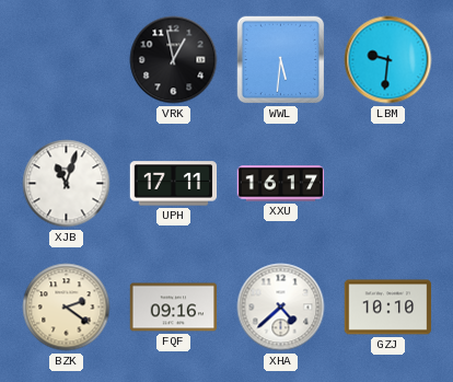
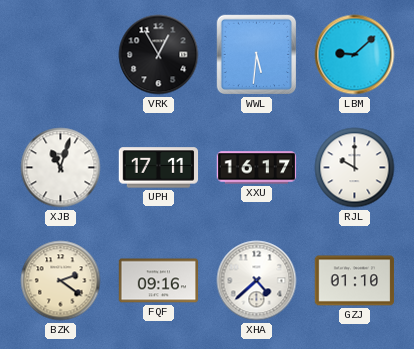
VRK: 12:58 -> 12:55 (159, 55)
LBM: 9:31 -> 9:08 (355, 55)
RJL: none -> 10:00 (355, 168)
GZJ: 10:10 -> 01:10 (355, 281)
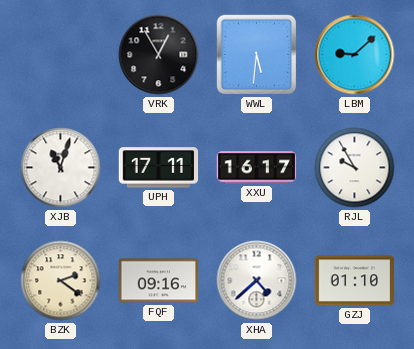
RJL: 10:00 -> 9:55 (355, 168)
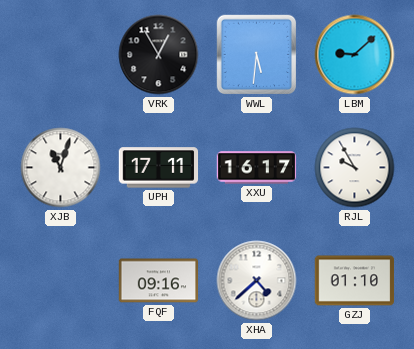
BZK: 2:21 -> none (61, 281)
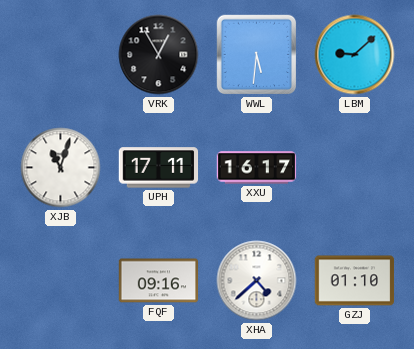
RJL: 9:55 -> none (355, 168)
